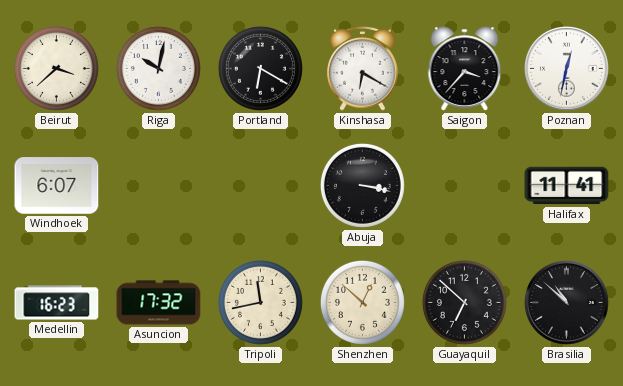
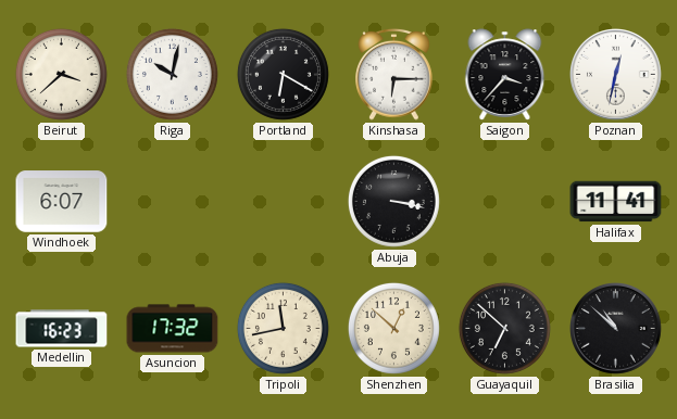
Kinshasa: 6:20 -> 6:15 (394, 74)
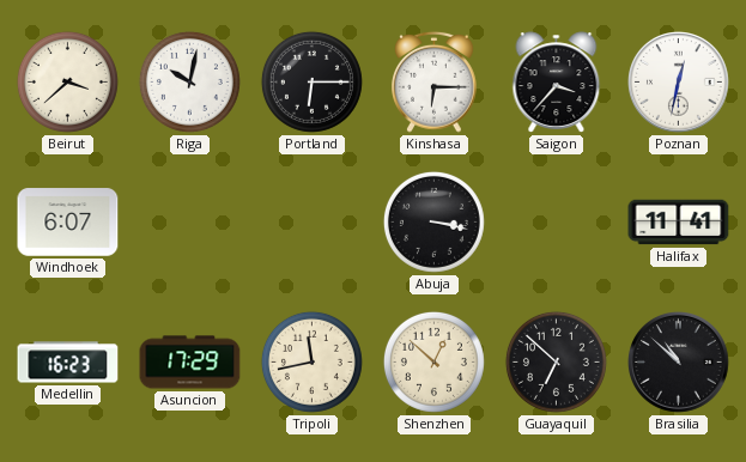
Portland: 6:20 -> 6:15 (311, 81)
Asuncion: 17:32 -> 17:29 (190, 363)
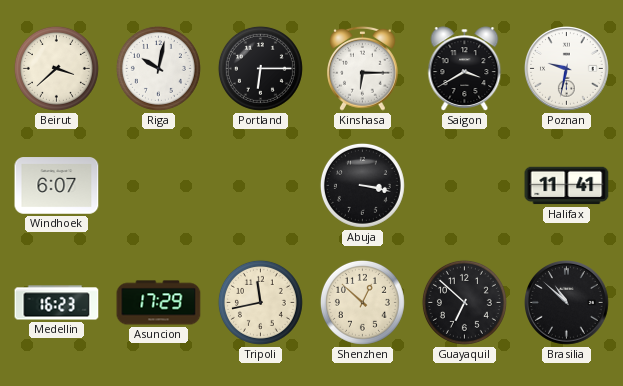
Saigon: 3:37 -> 3:40 (465, 69)
Poznan: 12:32 -> 9:32 (567, 69)
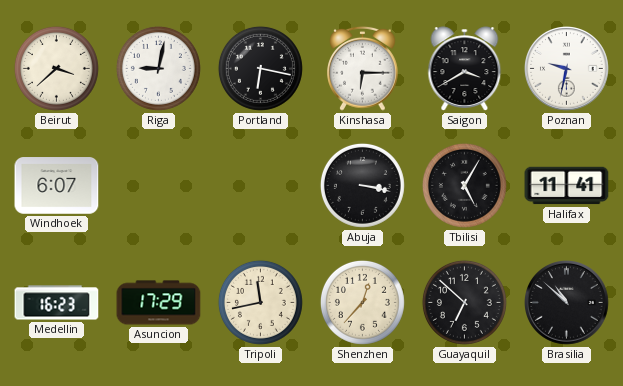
Riga: 10:02 -> 9:02 (158, 68)
Portland: 6:15 -> 6:17 (260, 68)
Tbilisi: none -> 5:05 (464, 185)
Shenzhen: 12:52 -> 12:37 (362, 302)
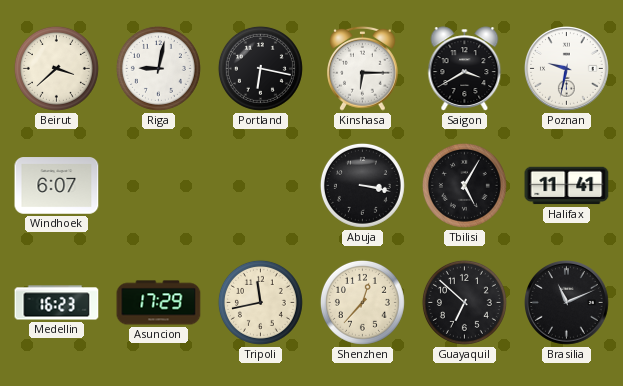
Brasilia: 10:52 -> 11:11 (567, 303)
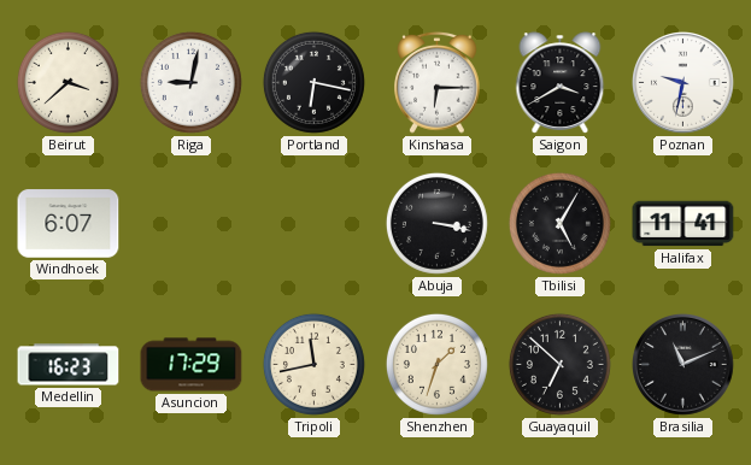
Shenzhen: 12:37 -> 1:33 (436, 364)
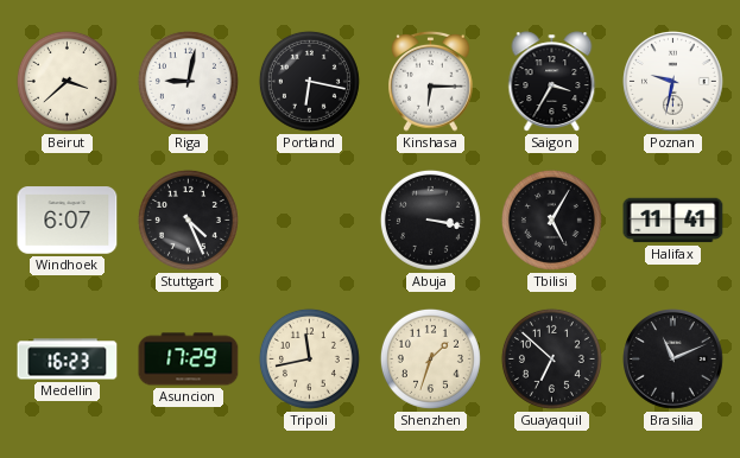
Saigon: 3:40 -> 3:35 (552, 82)
Stuttgart: none -> 4:26 (188, 220)
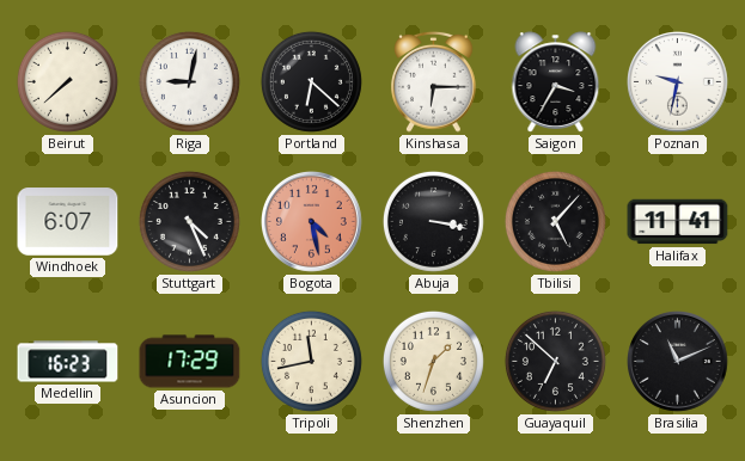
Beirut: 3:38 -> 7:38 (67, 81)
Portland: 6:17 -> 6:22 (311, 81)
Bogota: none -> 4:28 (312, 222)
Tbilisi: 5:05 -> 5:07 (555, 221)
